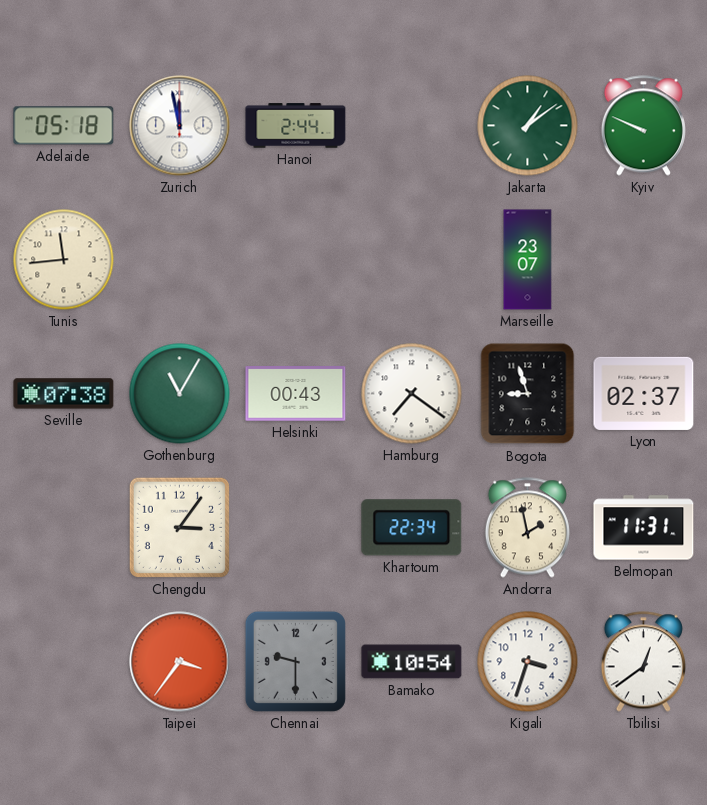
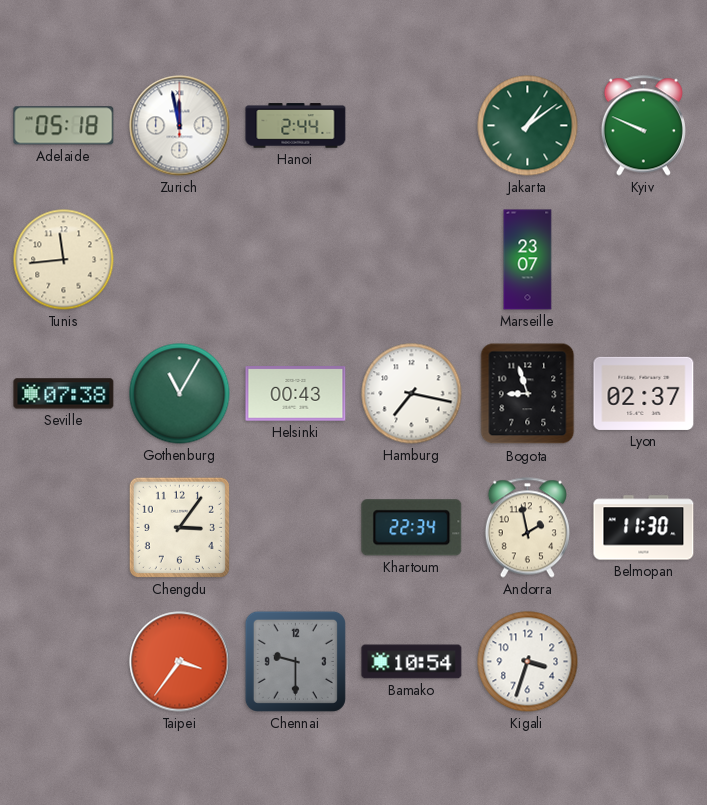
Hamburg: 7:21 -> 7:17 (412, 394)
Belmopan: 11:31 -> 11:30 (644, 528)
Tbilisi: 12:39 -> none (643, 662)
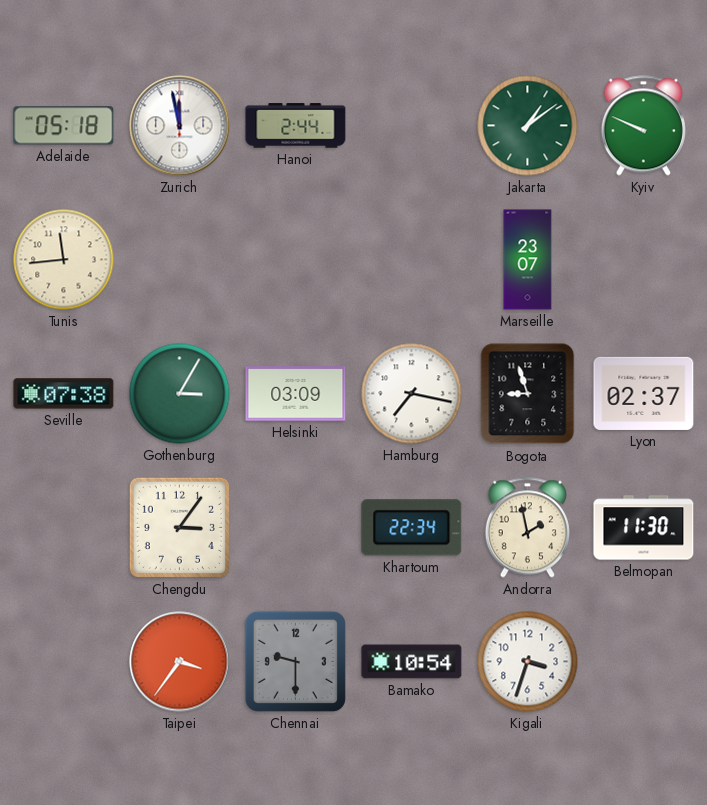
Gothenburg: 11:05 -> 3:05 (180, 394)
Helsinki: 00:43 -> 03:09 (296, 394)
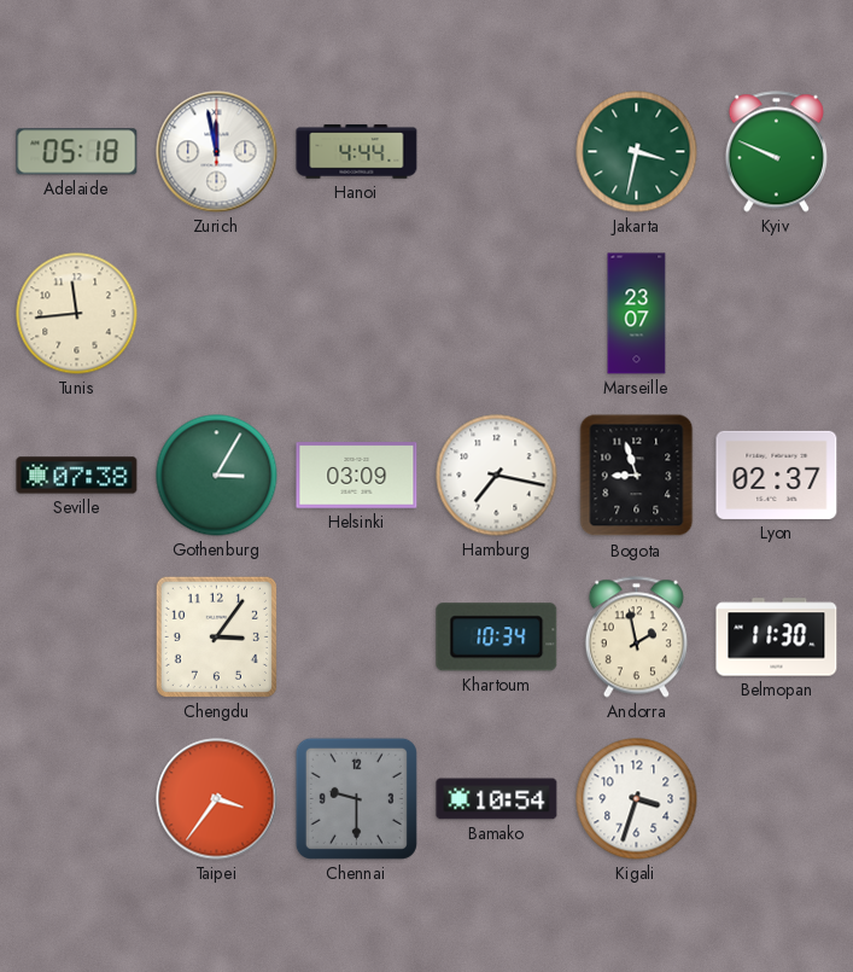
Hanoi: 2:44 -> 4:44 (357, 152)
Jakarta: 1:09 -> 3:32 (637, 152)
Khartoum: 22:34 -> 10:34 (497, 638)
